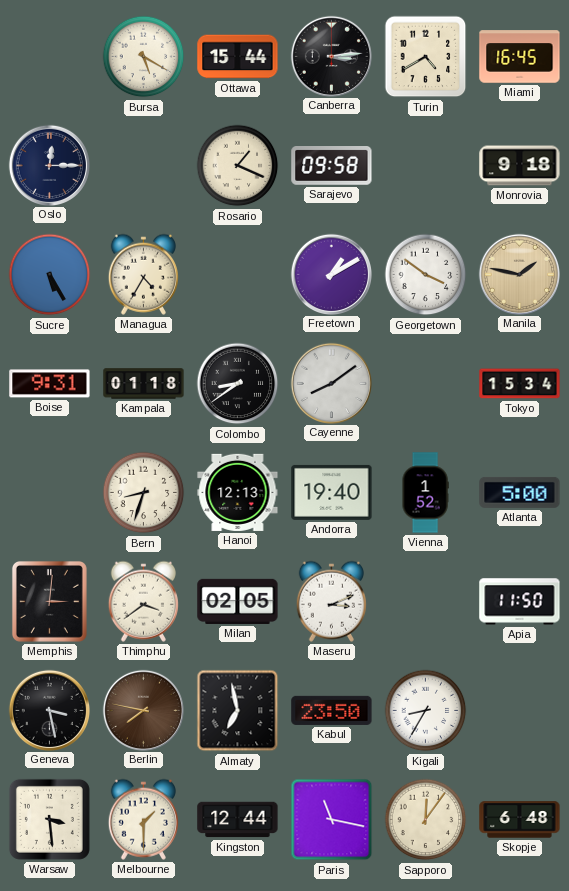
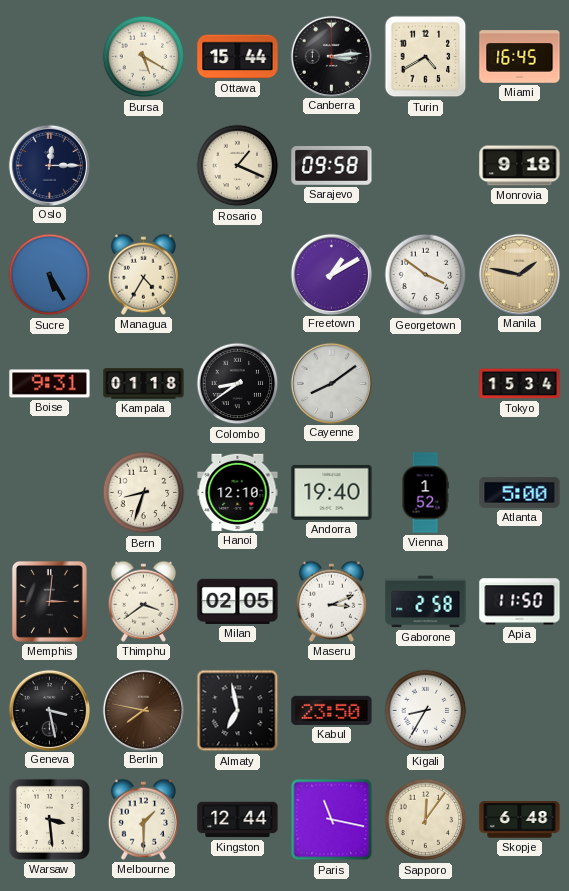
Hanoi: 12:13 -> 12:10 (238, 492)
Gaborone: none -> 2:58 (426, 602)
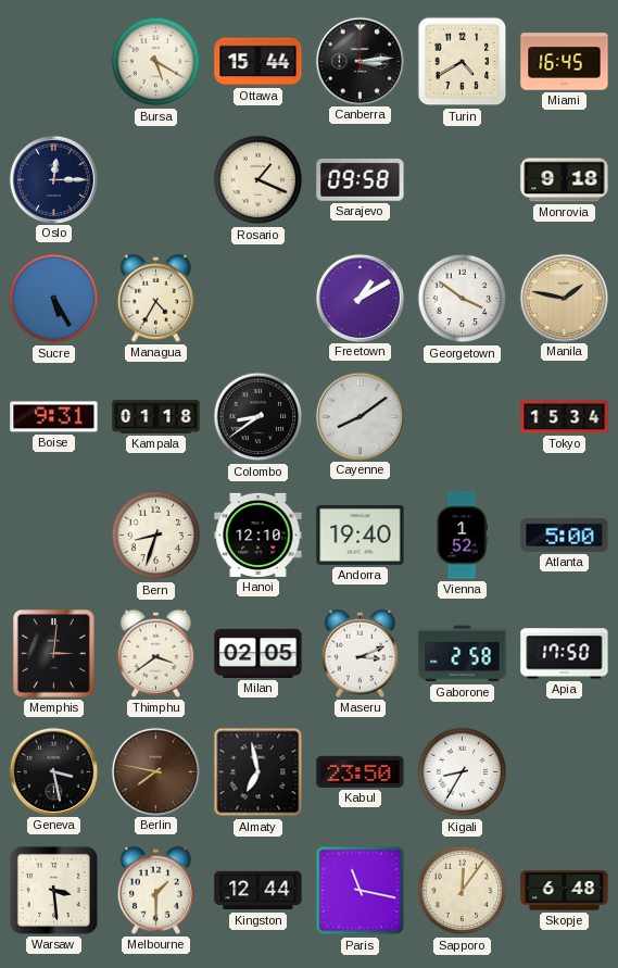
Apia: 11:50 -> 17:50 (565, 654)
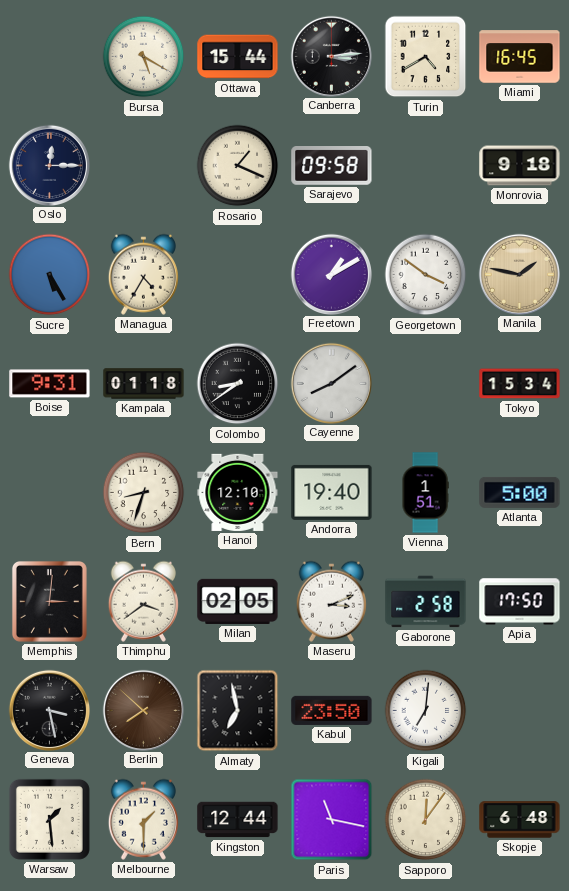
Vienna: 1:52 -> 1:51 (425, 493)
Berlin: 7:47 -> 7:52 (143, 710)
Kigali: 8:35 -> 7:01 (426, 711)
Warsaw: 3:29 -> 1:29 (49, 819)
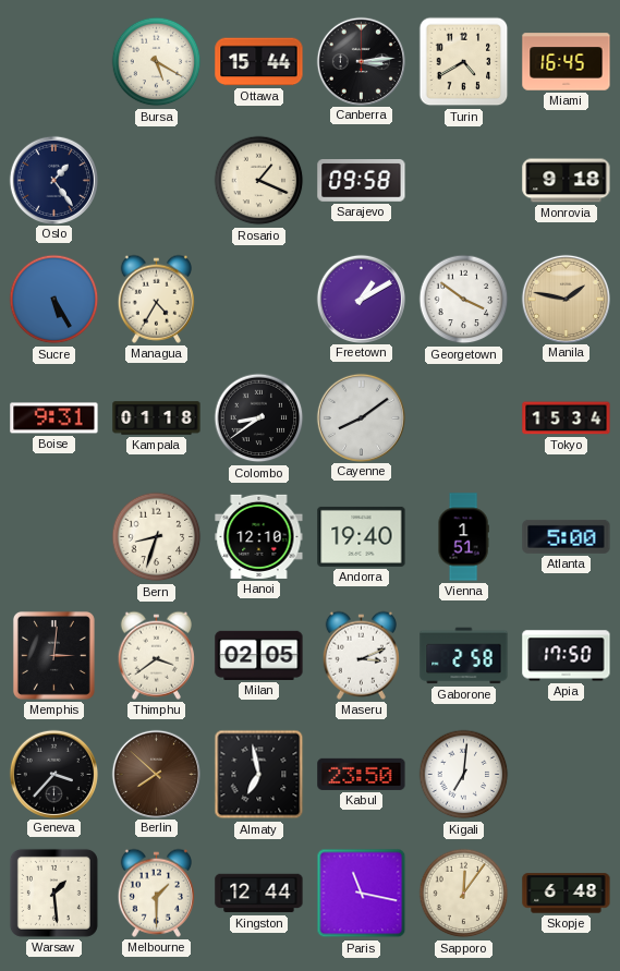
Oslo: 12:15 -> 1:24 (53, 180)
Geneva: 3:28 -> 3:37 (53, 774)
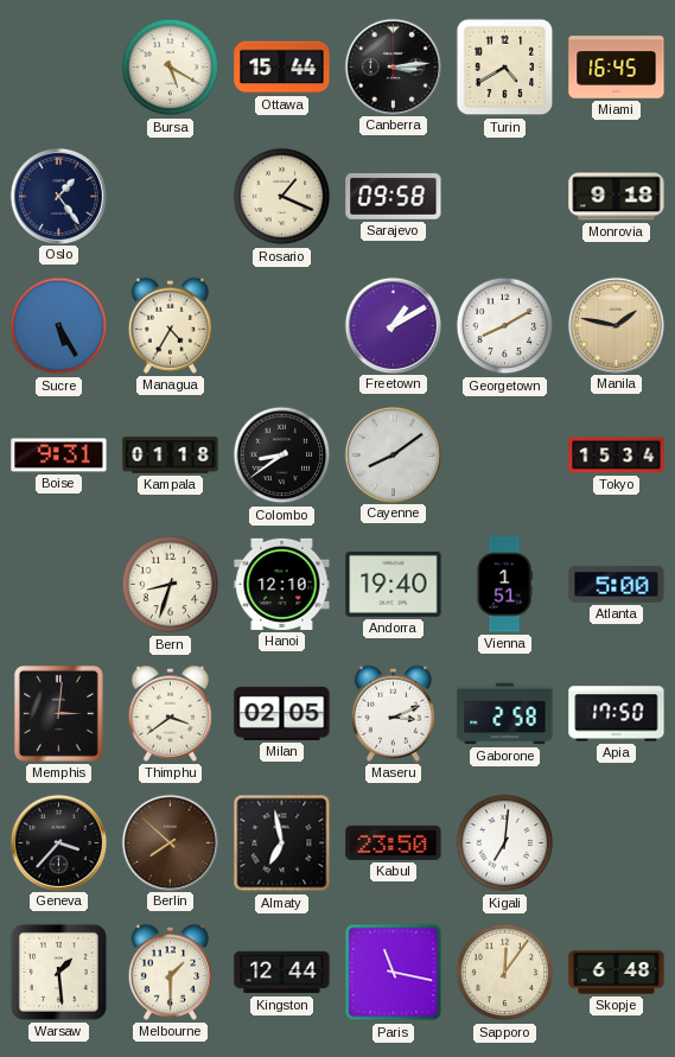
Georgetown: 3:51 -> 8:10 (505, 326)
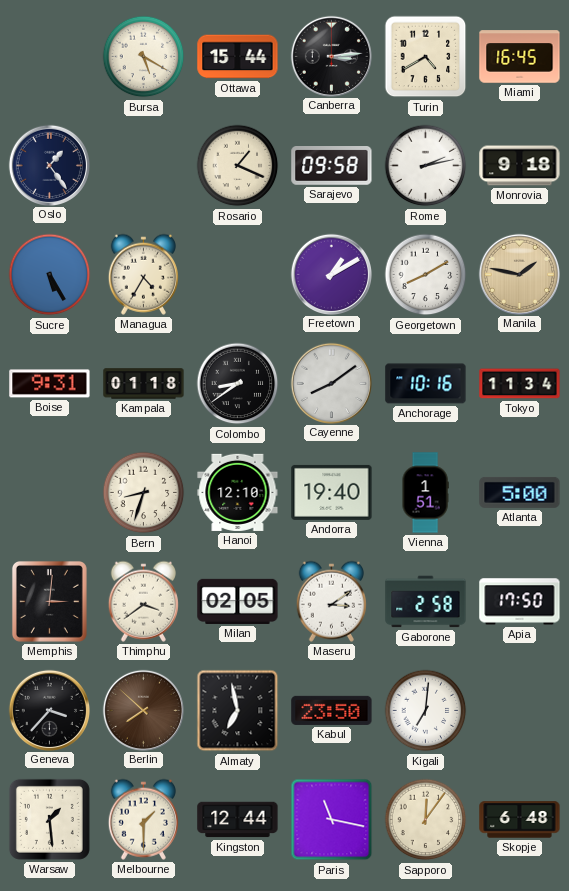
Rome: none -> 2:13 (426, 166)
Anchorage: none -> 10:16 (426, 384)
Tokyo: 15:34 -> 11:34 (520, 384)
Maseru: 3:11 -> 3:09 (331, 601)
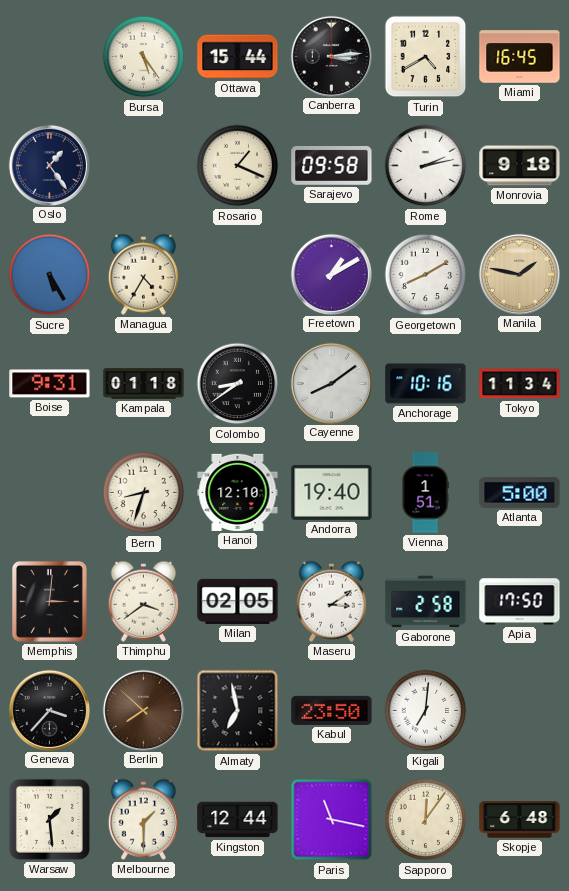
Bursa: 5:20 -> 5:24 (144, 57)
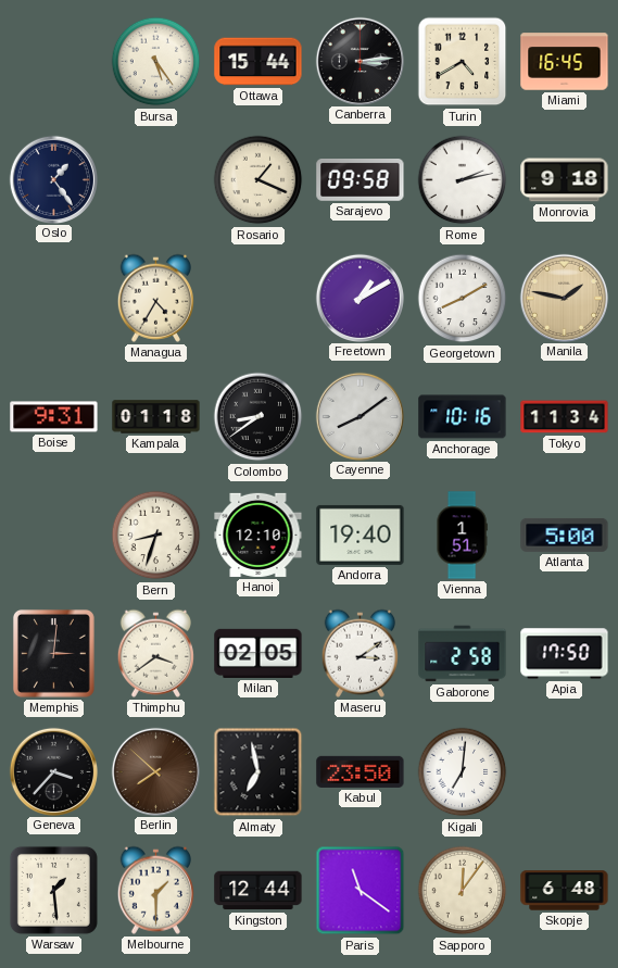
Sucre: 5:25 -> none (50, 275)
Paris: 11:17 -> 11:21 (361, 891)
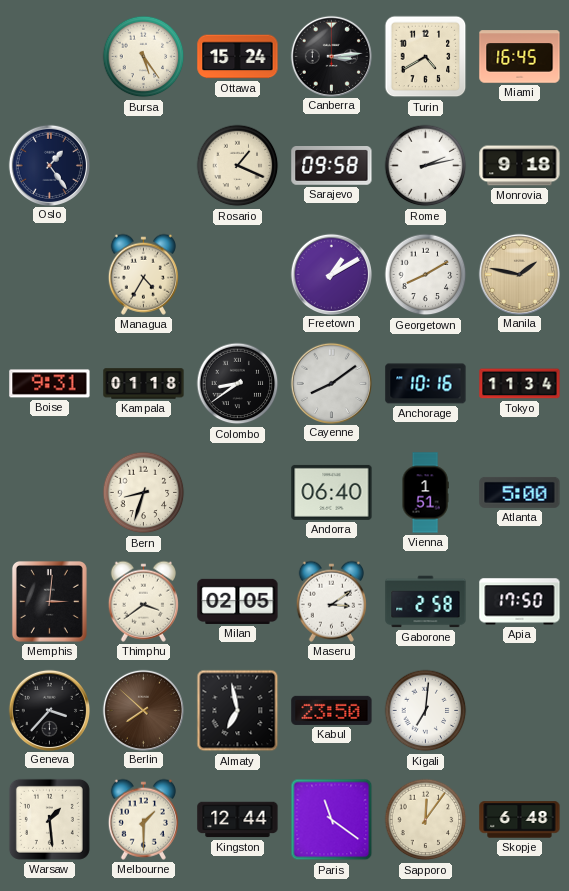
Ottawa: 15:44 -> 15:24 (238, 57)
Hanoi: 12:10 -> none (258, 535)
Andorra: 19:40 -> 06:40 (332, 492)
